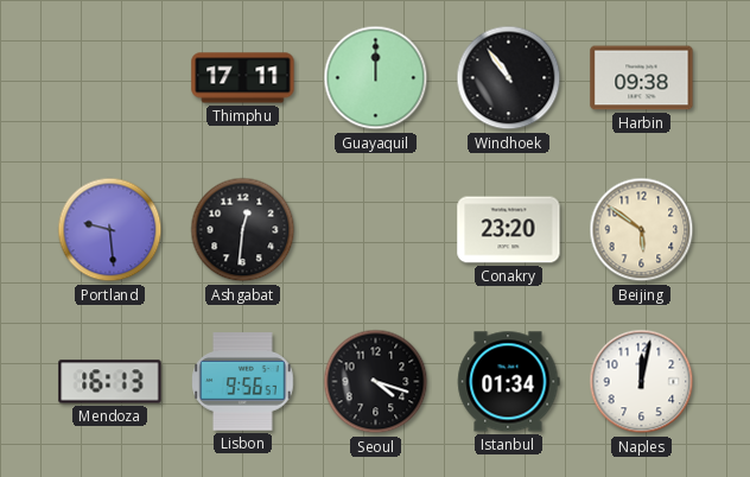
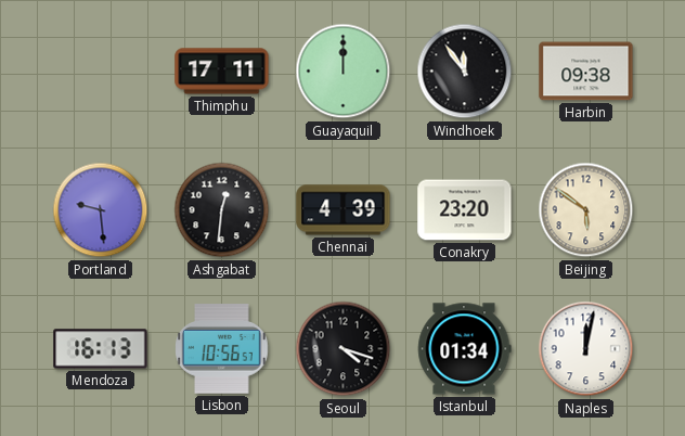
Windhoek: 10:54 -> 11:54 (465, 72)
Chennai: none -> 4:39 (344, 210)
Lisbon: 9:56 -> 10:56 (222, 349)
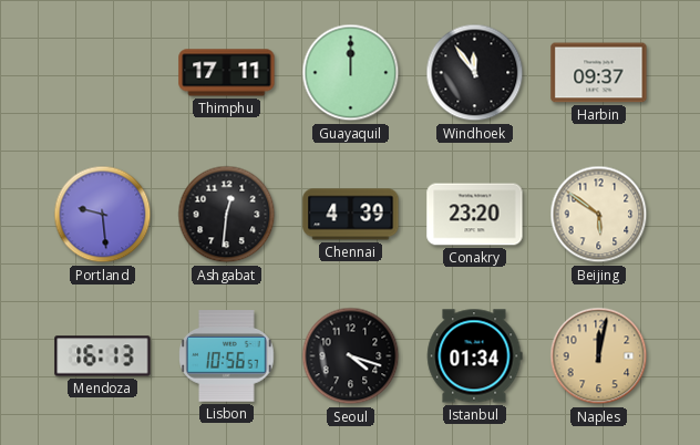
Harbin: 09:38 -> 09:37 (599, 73)
Naples dial: white -> champagne (599, 356)
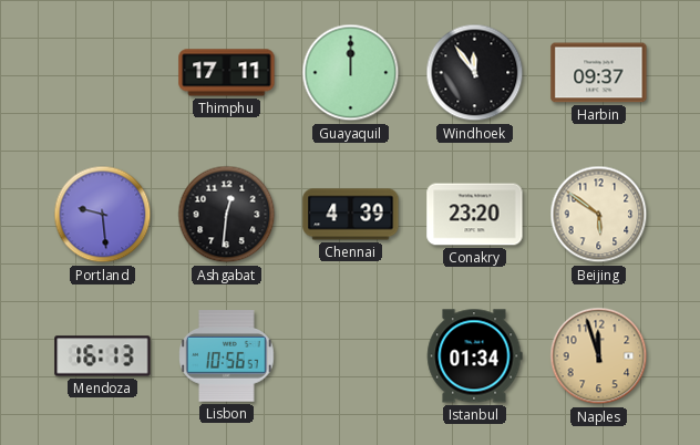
Seoul: 4:18 -> none (351, 356)
Naples: 12:02 -> 11:57 (599, 356)
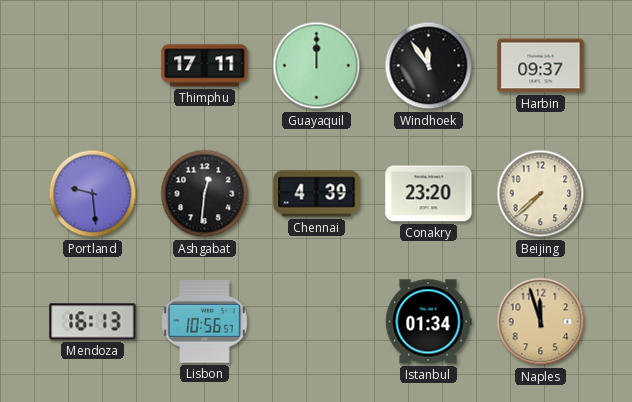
Beijing: 5:51 -> 7:38 (541, 194)
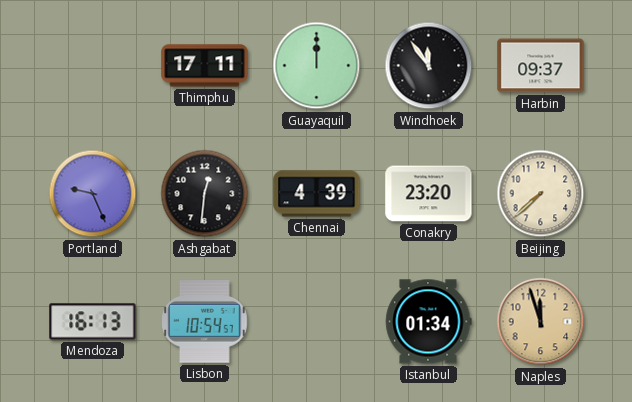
Portland: 9:29 -> 9:26 (93, 194)
Lisbon: 10:56 -> 10:54 (205, 322)
